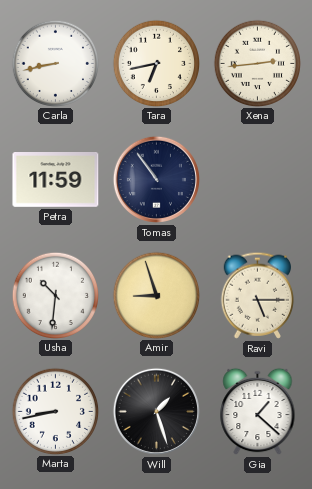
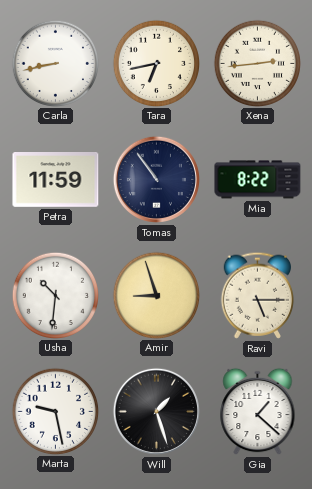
Mia: none -> 8:22 (258, 180)
Marta: 8:43 -> 9:28 (55, 411)
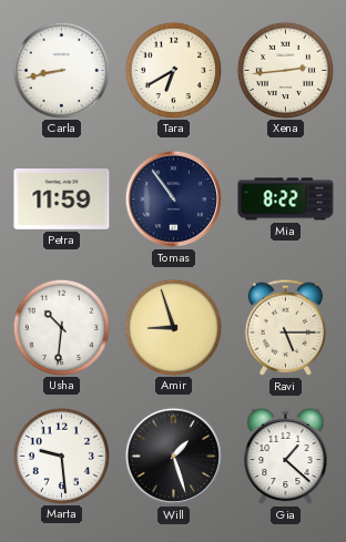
Tara: 6:43 -> 6:40 (173, 70)
Marta: 9:28 -> 9:29 (61, 456)
